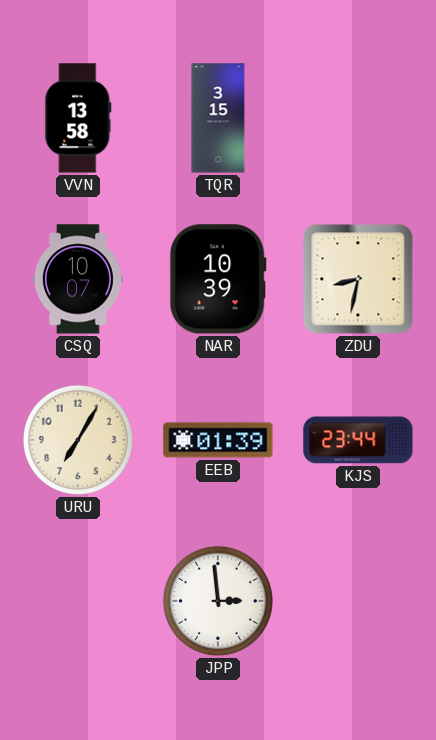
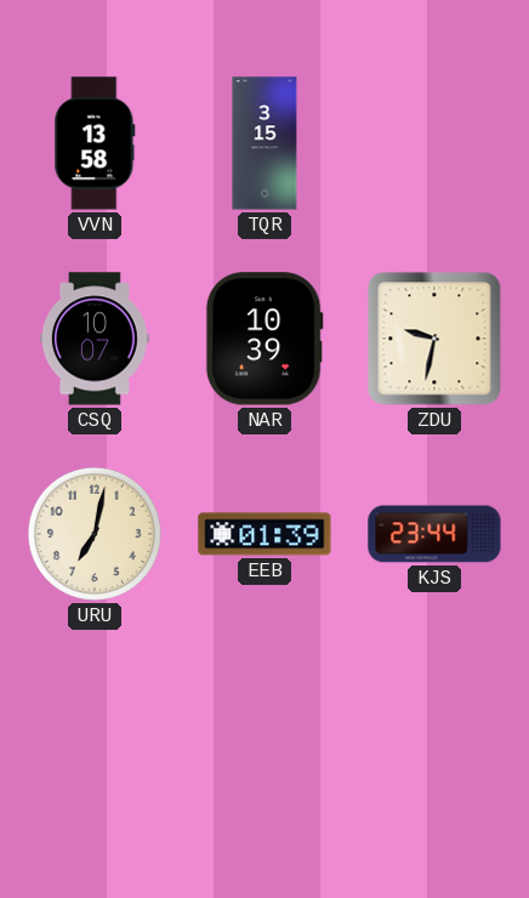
ZDU: 8:32 -> 9:32 (434, 339)
URU: 7:05 -> 7:02 (95, 534)
JPP: 2:59 -> none (218, 601)
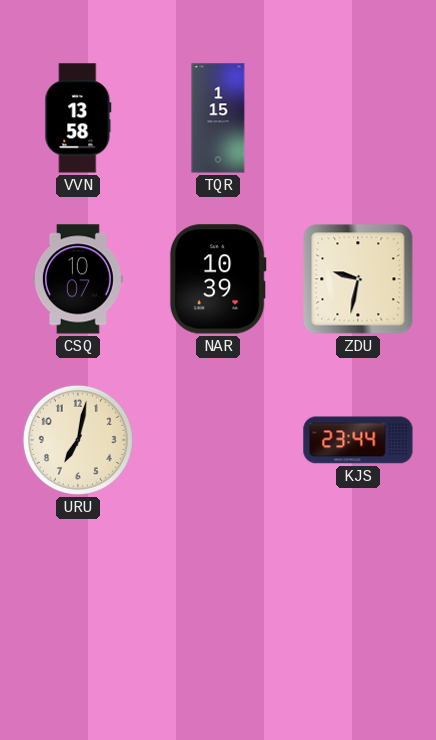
TQR: 3:15 -> 1:15 (218, 118)
EEB: 01:39 -> none (264, 534)
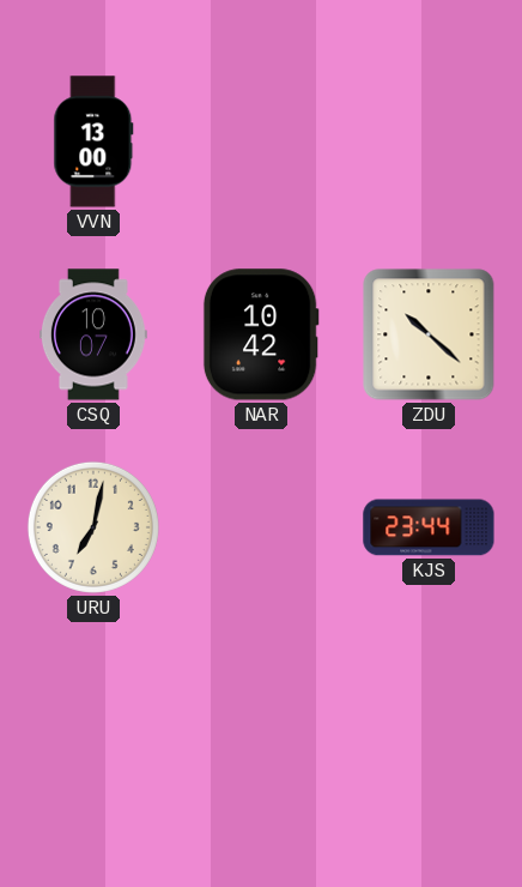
VVN: 13:58 -> 13:00 (93, 141)
TQR: 1:15 -> none (218, 118)
NAR: 10:39 -> 10:42 (261, 334)
ZDU: 9:32 -> 10:22 (429, 334)
